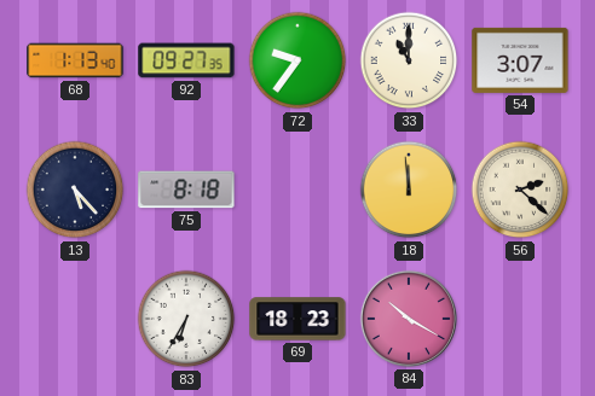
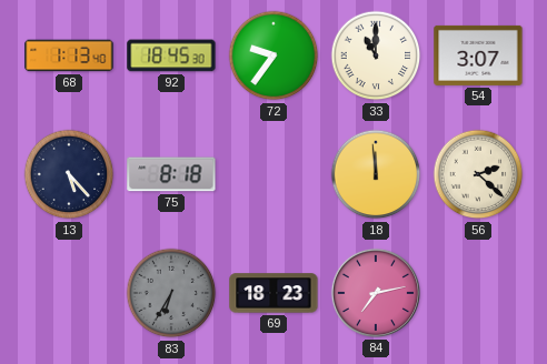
92: 09:27 -> 18:45 (171, 55)
83 dial: white -> grey (171, 293)
84: 10:20 -> 7:13 (376, 293)
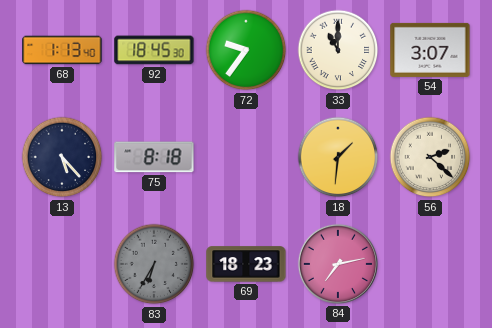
18: 11:59 -> 1:31 (338, 157)
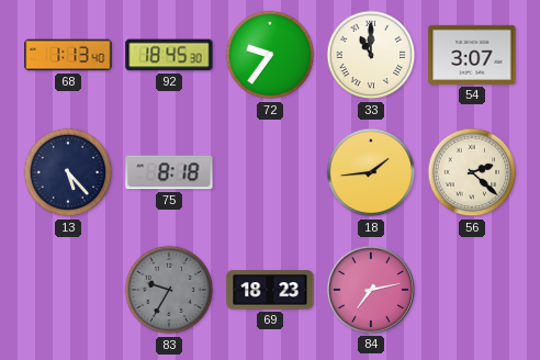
18: 1:31 -> 1:44 (371, 172)
83: 6:35 -> 9:35 (169, 290)
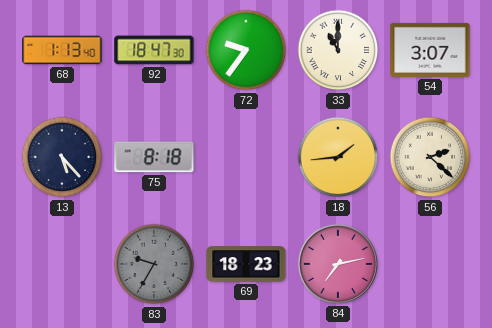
92: 18:45 -> 18:47 (154, 50)
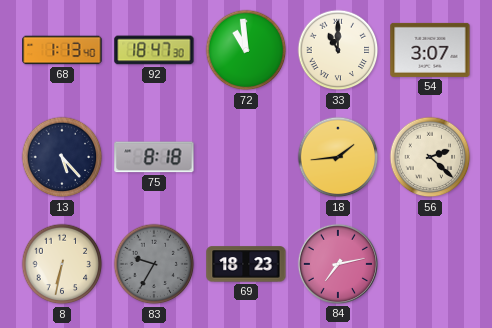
72: 9:36 -> 10:59 (246, 50)
8: none -> 6:32 (62, 264)
